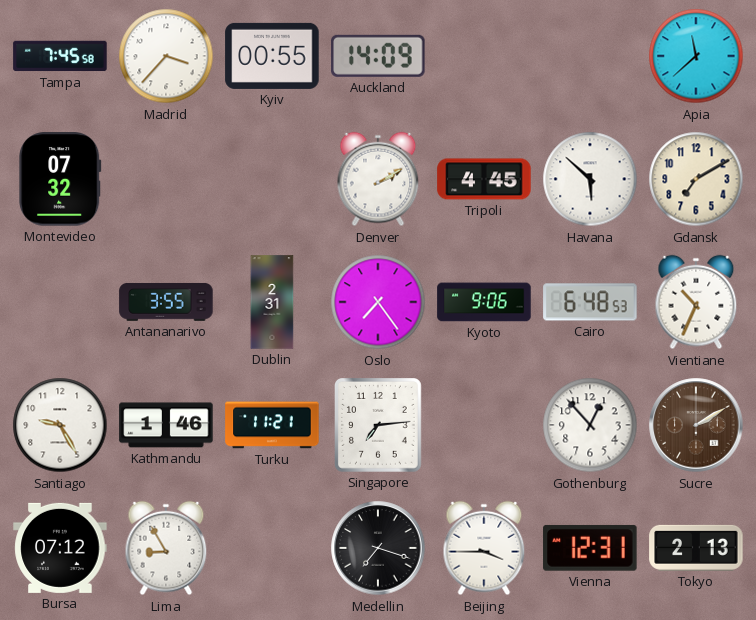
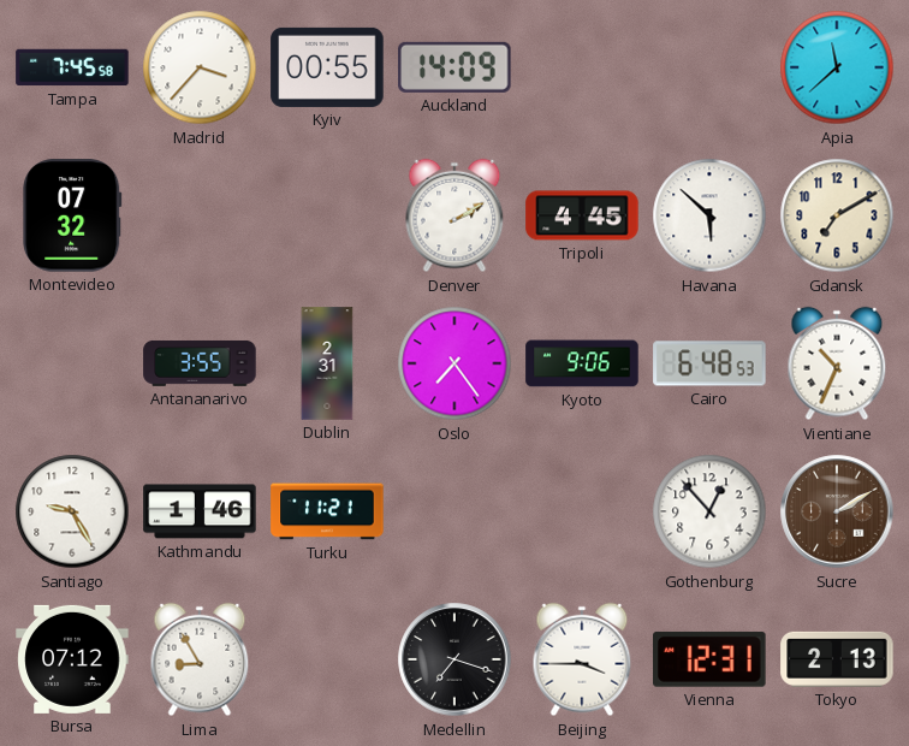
Singapore: 7:14 -> none (379, 426)
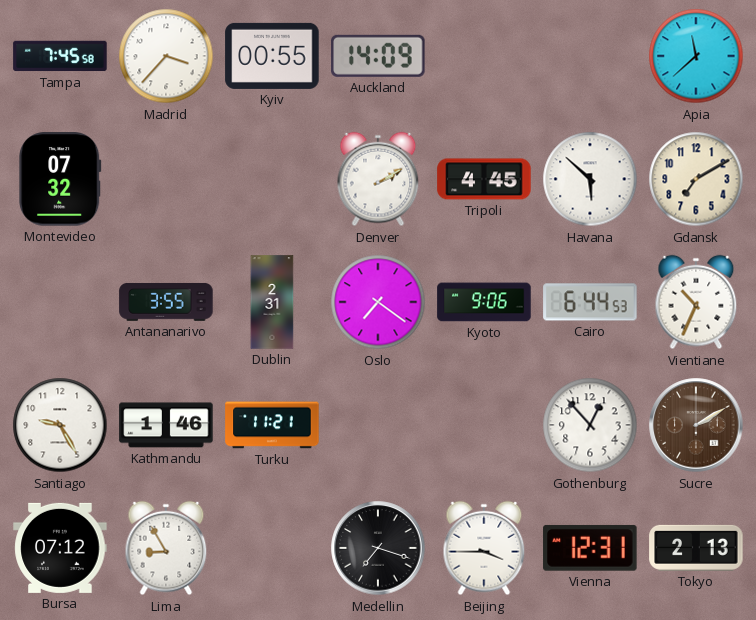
Oslo: 7:24 -> 7:21 (378, 302)
Cairo: 6:48 -> 6:44 (590, 302)
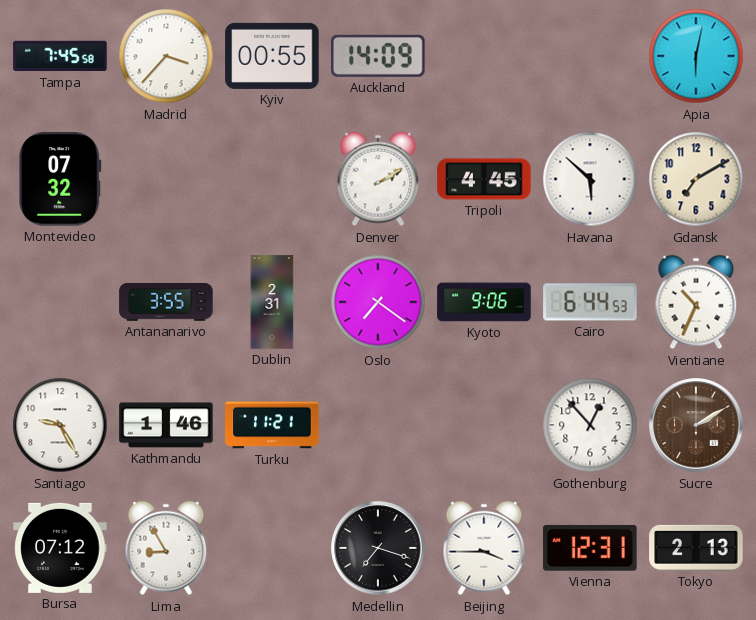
Apia: 11:38 -> 6:02 (696, 56)
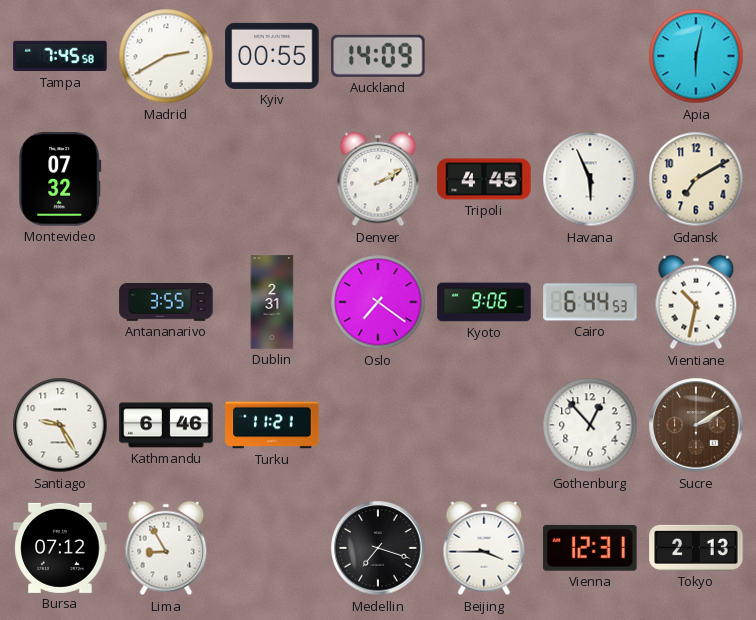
Madrid: 3:37 -> 2:40 (166, 56)
Havana: 5:52 -> 5:56 (590, 179)
Vientiane: 10:34 -> 10:32 (696, 302)
Kathmandu: 1:46 -> 6:46 (166, 425)
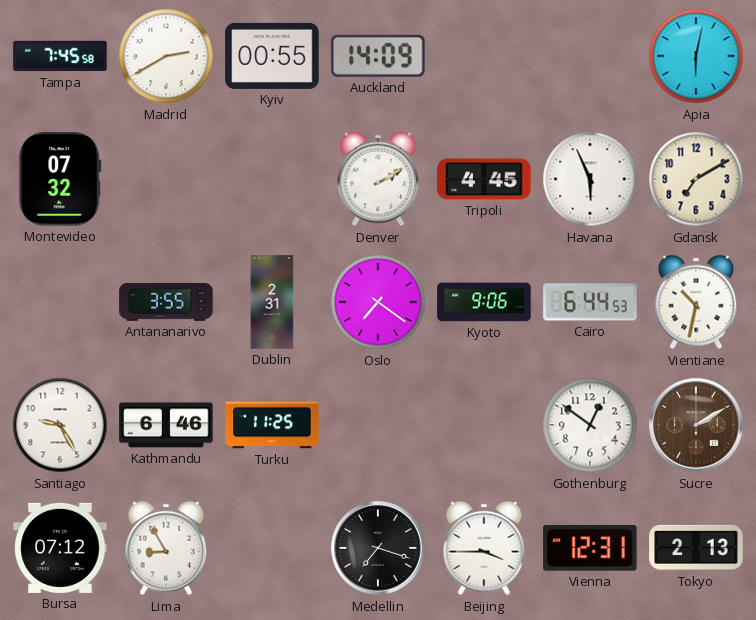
Turku: 11:21 -> 11:25 (272, 425)
Gothenburg: 12:53 -> 12:51 (590, 425)
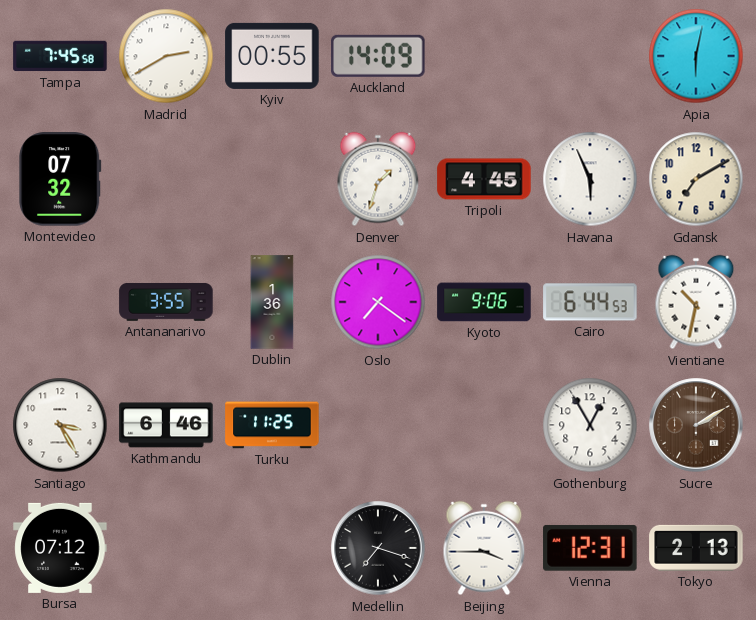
Denver: 2:10 -> 1:33 (378, 179)
Dublin: 2:31 -> 1:36 (272, 302)
Santiago: 9:25 -> 3:25 (60, 425)
Gothenburg: 12:51 -> 12:55 (590, 425)
Lima: 8:55 -> none (166, 548)
